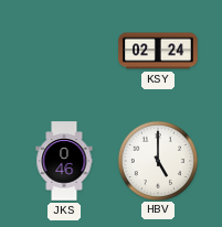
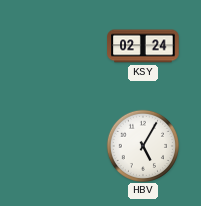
JKS: 0:46 -> none (64, 161)
HBV: 5:00 -> 5:05 (142, 145)
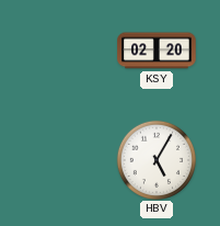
KSY: 02:24 -> 02:20 (157, 50)
